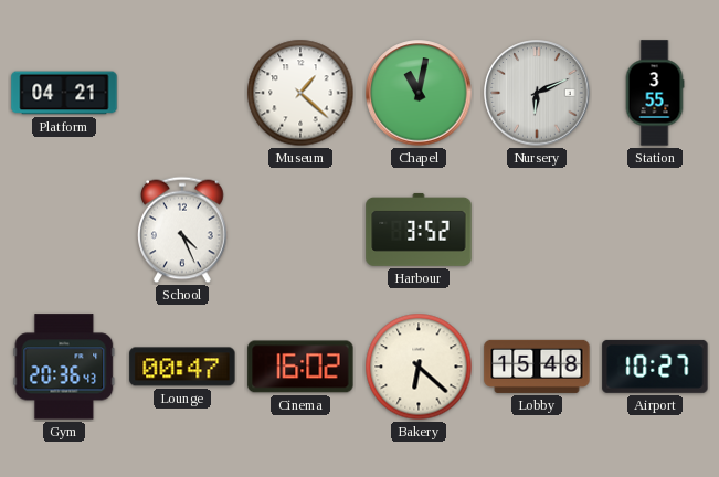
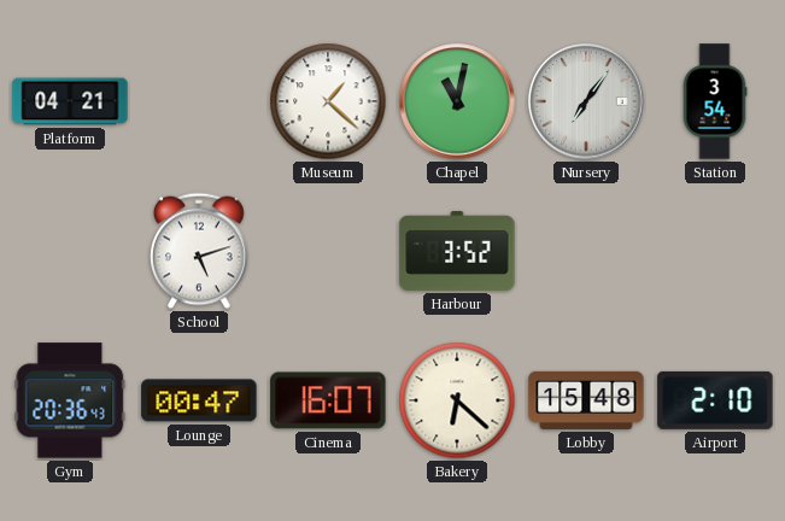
Nursery: 6:11 -> 7:06 (586, 101)
Station: 3:55 -> 3:54 (715, 101)
School: 4:26 -> 5:12 (200, 251)
Cinema: 16:02 -> 16:07 (328, 400)
Airport: 10:27 -> 2:10 (715, 400)
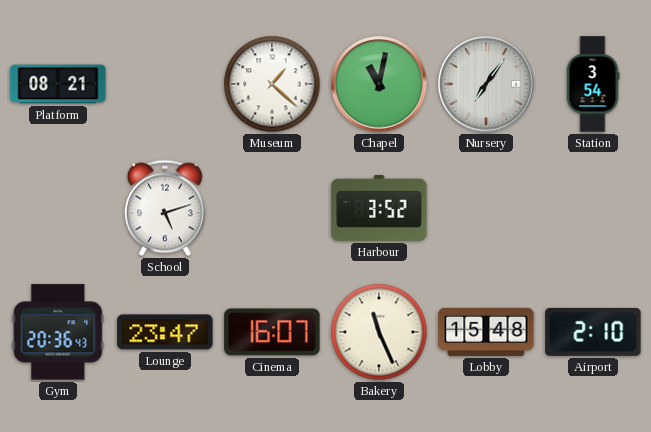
Platform: 04:21 -> 08:21 (58, 84)
Lounge: 00:47 -> 23:47 (165, 332)
Bakery: 6:22 -> 11:26 (379, 332)
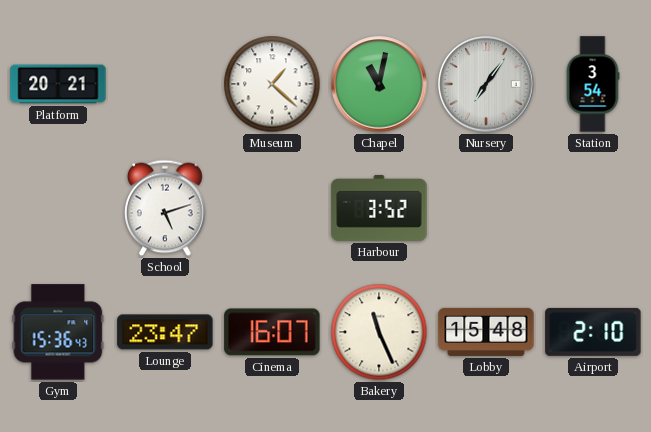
Platform: 08:21 -> 20:21 (58, 84)
Gym: 20:36 -> 15:36 (58, 332)
